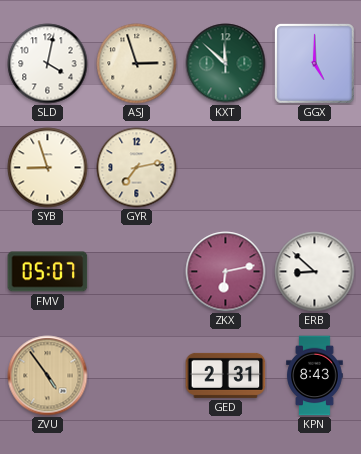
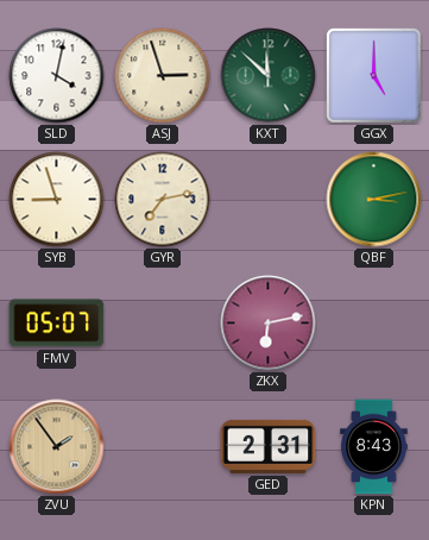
QBF: none -> 3:13 (374, 200)
ERB: 8:52 -> none (315, 272)
ZVU: 4:54 -> 1:54 (57, 447)
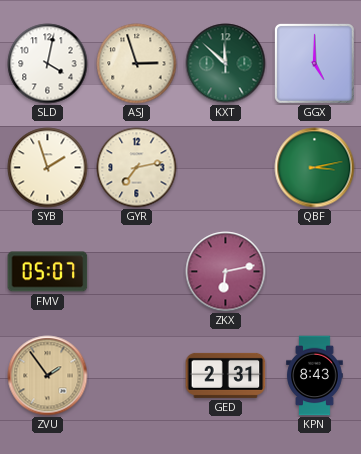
SYB: 8:57 -> 1:57 (48, 168)
